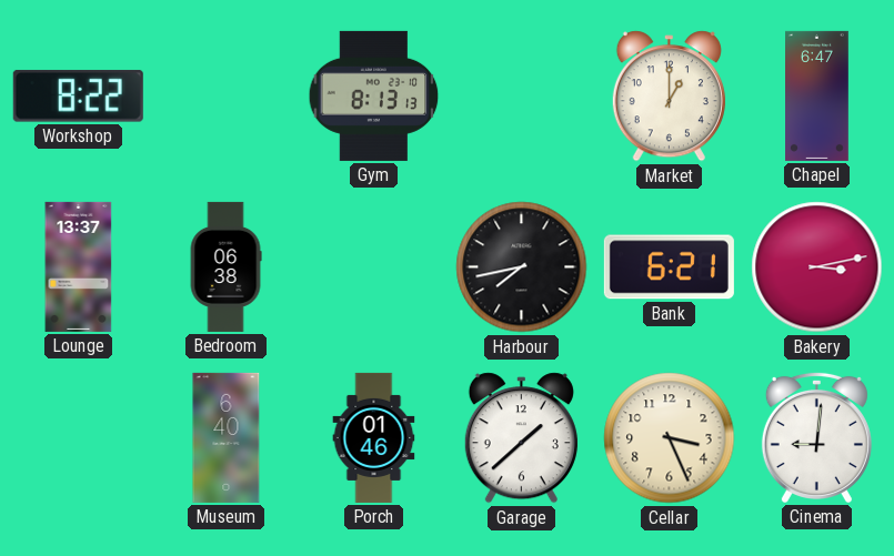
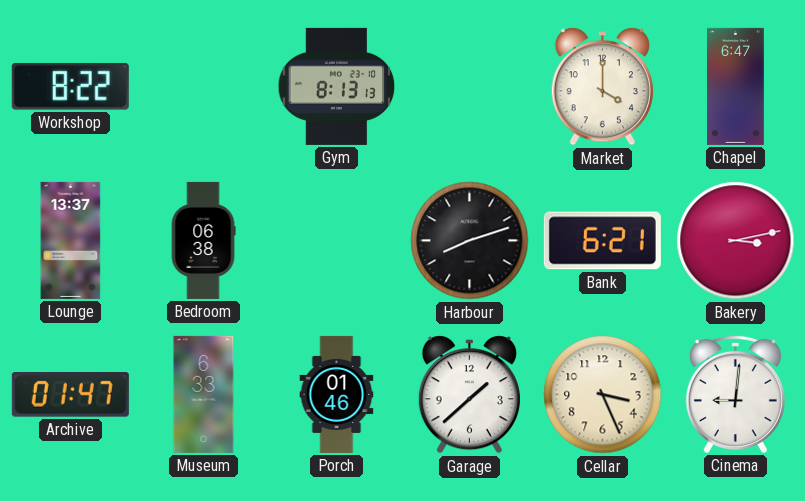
Market: 1:00 -> 4:00 (602, 87)
Harbour: 7:43 -> 8:12 (470, 241)
Archive: none -> 01:47 (70, 395)
Museum: 6:40 -> 6:33 (204, 394)
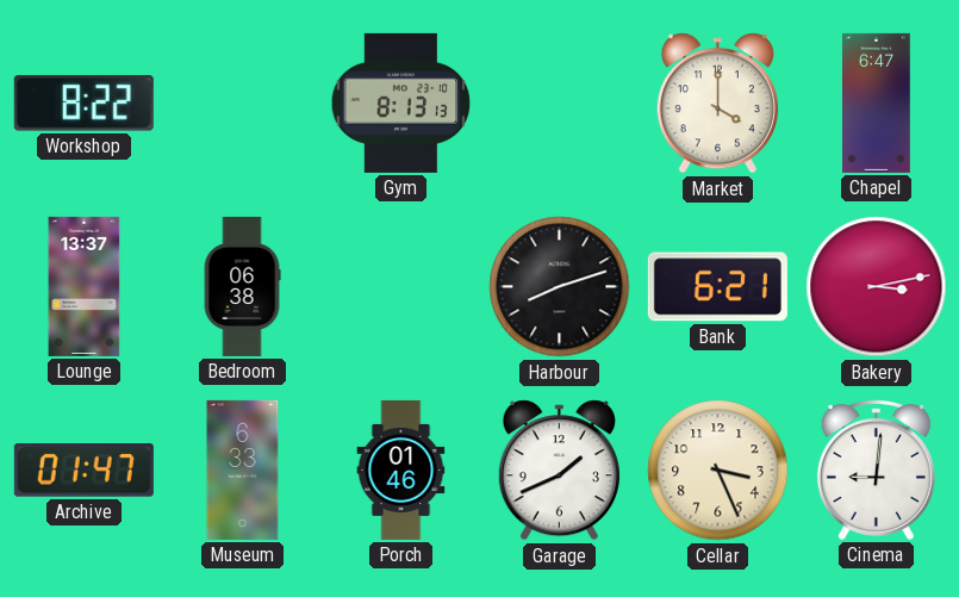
Garage: 1:38 -> 1:41 (559, 471)
